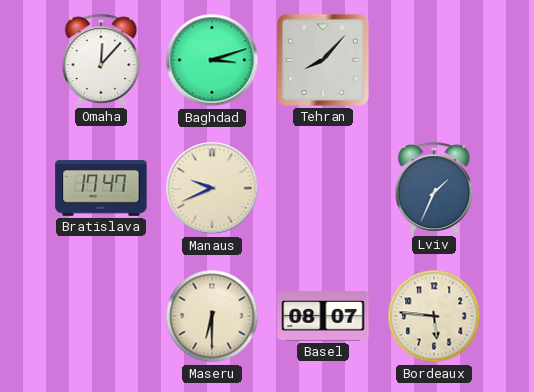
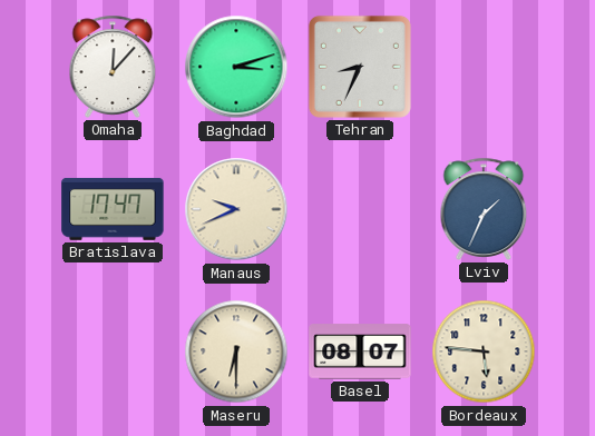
Tehran: 8:07 -> 8:34 (360, 67)
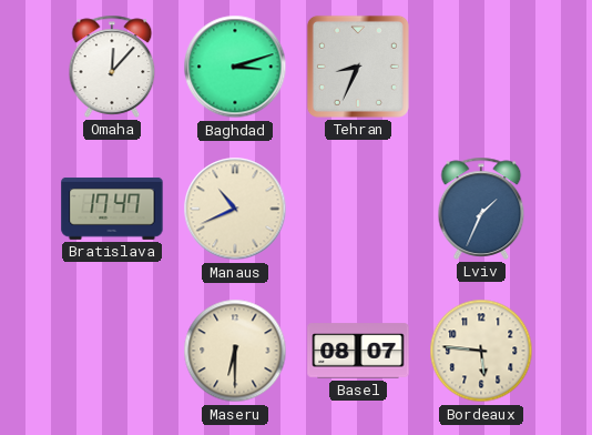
Manaus: 9:41 -> 10:41 (235, 209)
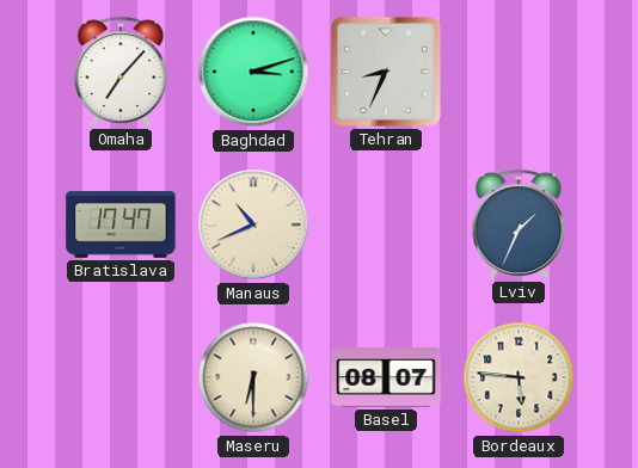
Omaha: 12:07 -> 7:07 (121, 72)
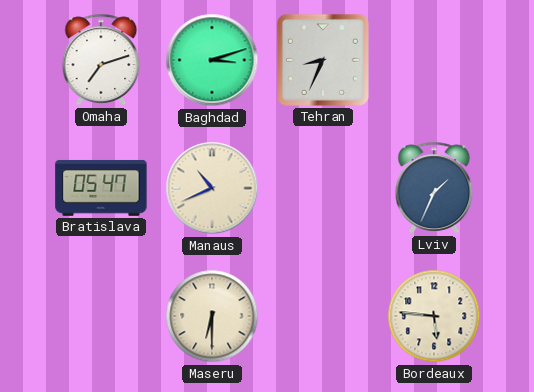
Omaha: 7:07 -> 7:12 (101, 60)
Bratislava: 17:47 -> 05:47 (101, 188)
Basel: 08:07 -> none (386, 377)
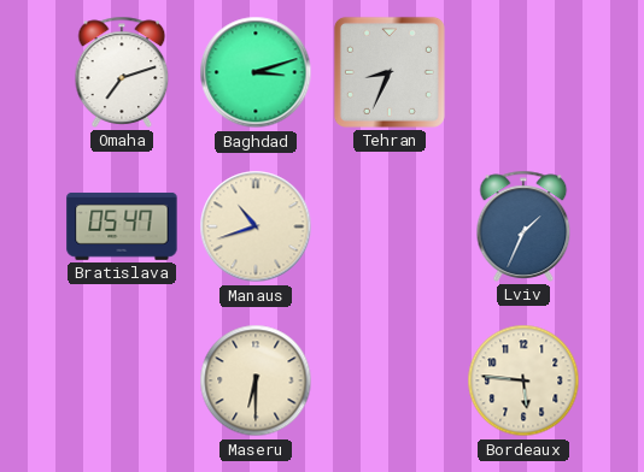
Manaus: 10:41 -> 10:42 (256, 226)
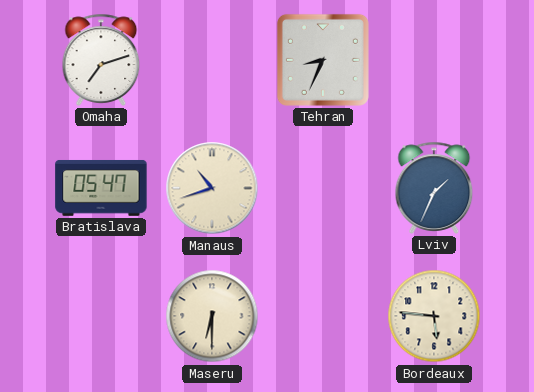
Baghdad: 3:12 -> none (256, 72)
